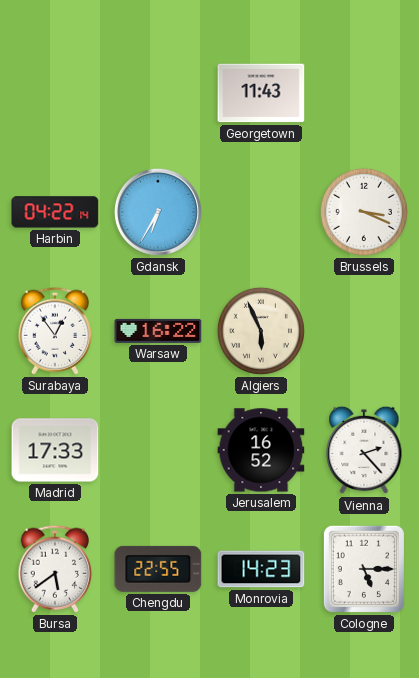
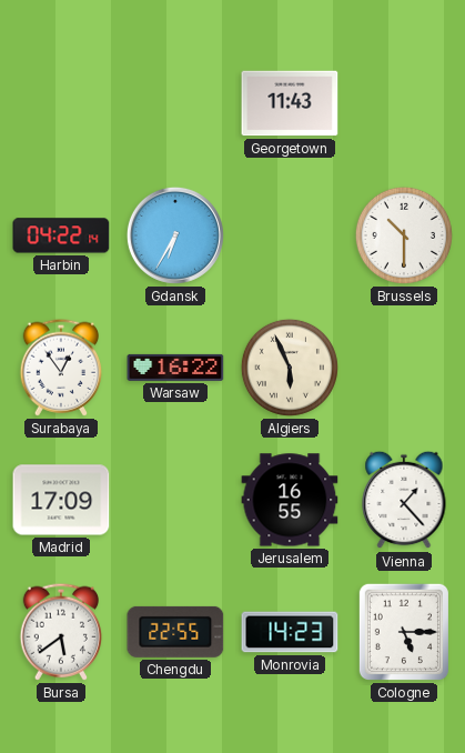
Brussels: 3:19 -> 10:30 (404, 235)
Madrid: 17:33 -> 17:09 (61, 500)
Jerusalem: 16:52 -> 16:55 (290, 500)
Vienna: 2:23 -> 1:23 (404, 500)
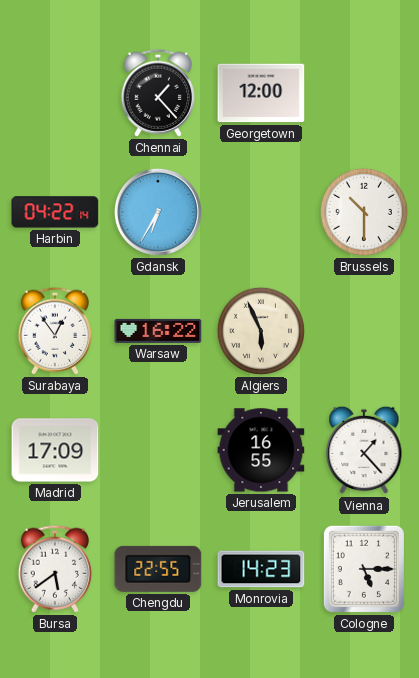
Chennai: none -> 1:23 (158, 93)
Georgetown: 11:43 -> 12:00 (261, 93)
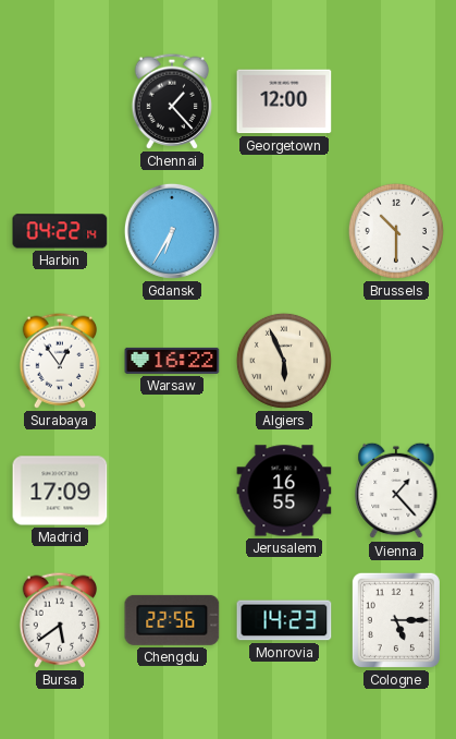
Chengdu: 22:55 -> 22:56 (172, 620)
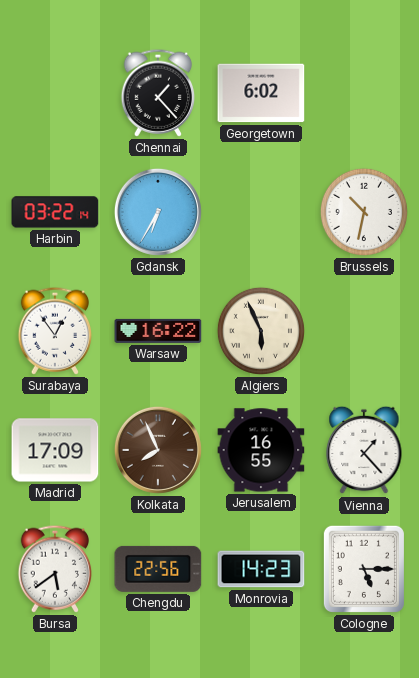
Georgetown: 12:00 -> 6:02 (261, 93)
Harbin: 04:22 -> 03:22 (55, 212)
Brussels: 10:30 -> 10:32 (364, 212)
Kolkata: none -> 7:56 (158, 450)
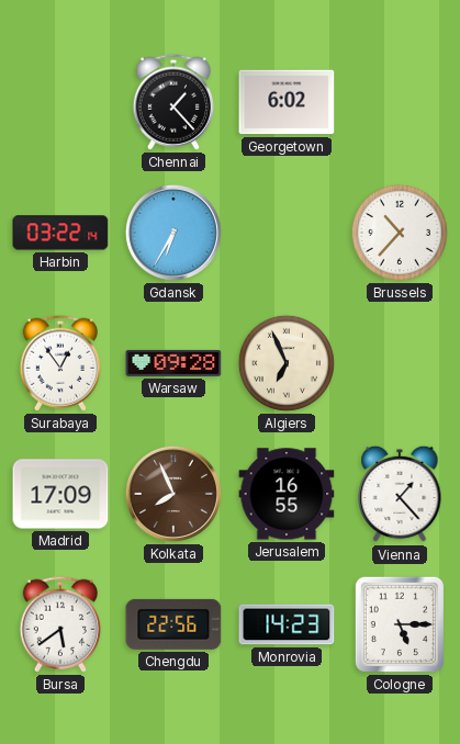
Brussels: 10:32 -> 10:37 (400, 233)
Warsaw: 16:22 -> 09:28 (173, 363)
Algiers: 5:56 -> 6:56 (287, 363)
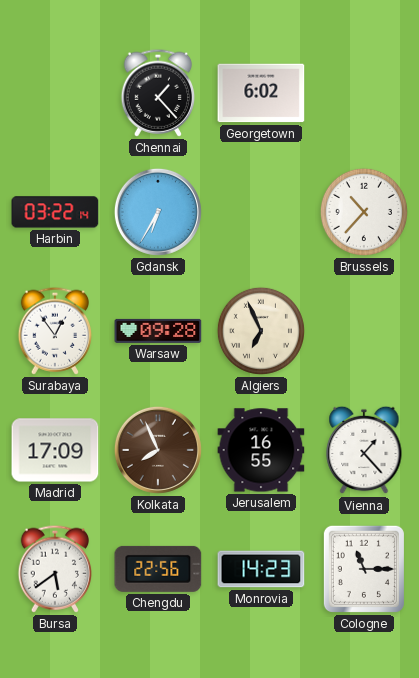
Cologne: 5:15 -> 11:15 (364, 569)
